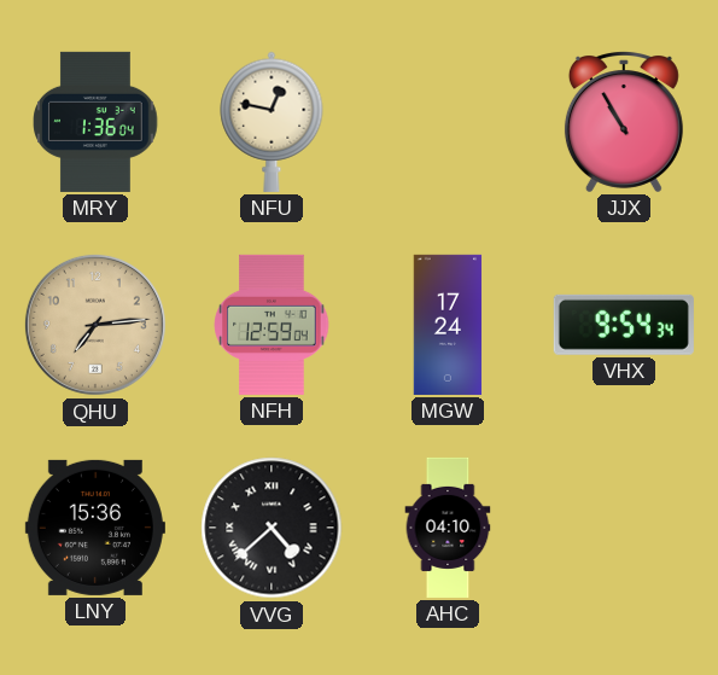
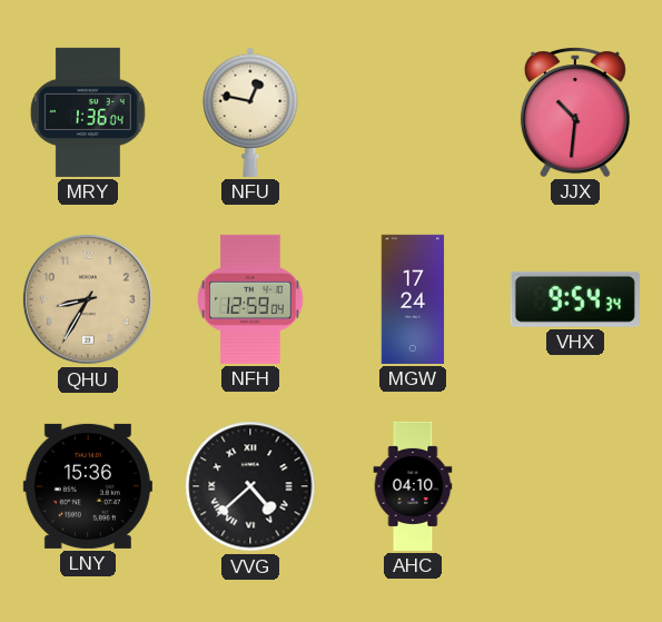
JJX: 10:55 -> 10:31 (575, 112)
QHU: 7:14 -> 8:35 (88, 299)
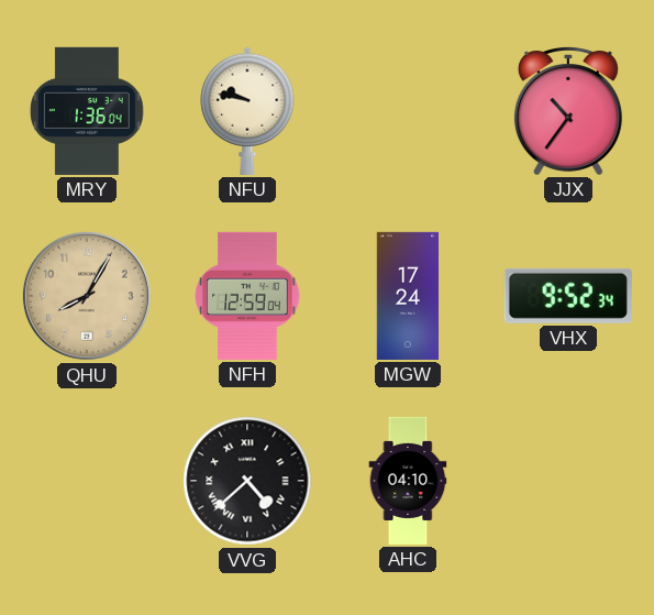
NFU: 12:47 -> 9:47 (247, 111)
JJX: 10:31 -> 10:36 (568, 111)
QHU: 8:35 -> 8:05 (87, 296)
VHX: 9:54 -> 9:52 (568, 296)
LNY: 15:36 -> none (88, 486)
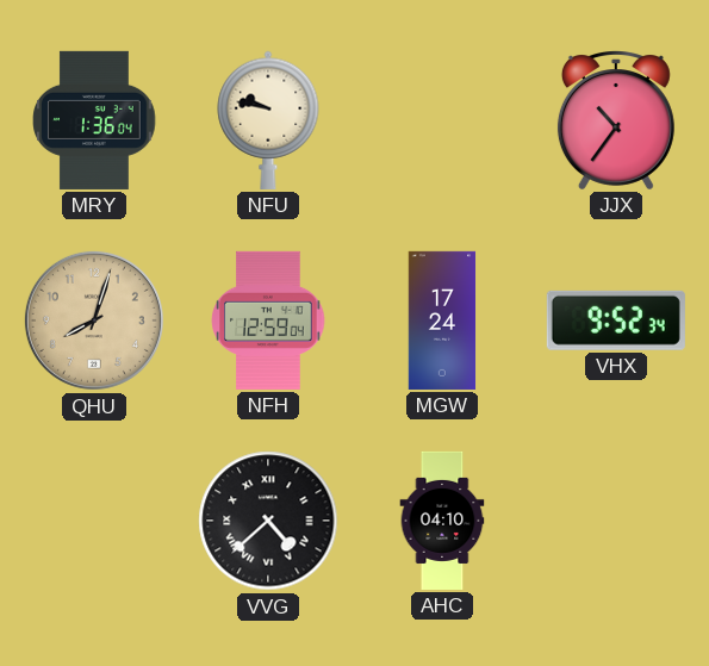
QHU: 8:05 -> 8:03 (94, 320)
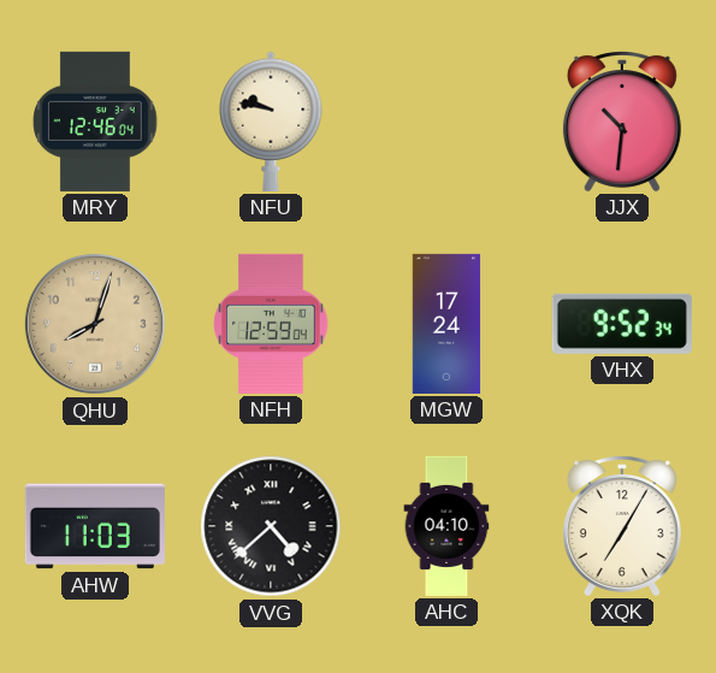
MRY: 1:36 -> 12:46 (95, 122)
JJX: 10:36 -> 10:31 (622, 122)
AHW: none -> 11:03 (95, 526)
XQK: none -> 7:05 (622, 526)
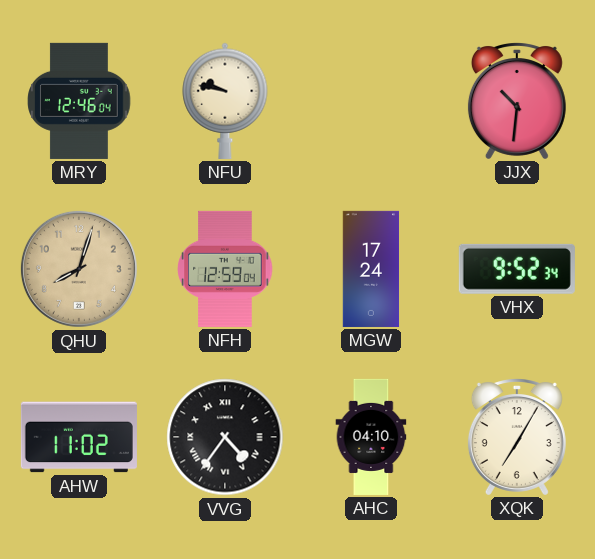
AHW: 11:03 -> 11:02 (79, 437)
VVG: 4:38 -> 4:36 (225, 437)
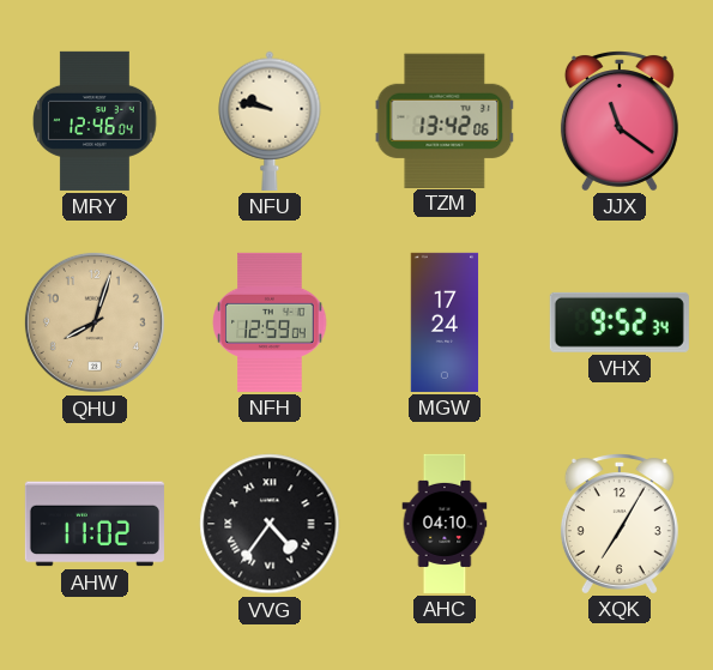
TZM: none -> 13:42 (445, 120)
JJX: 10:31 -> 11:21 (620, 121)
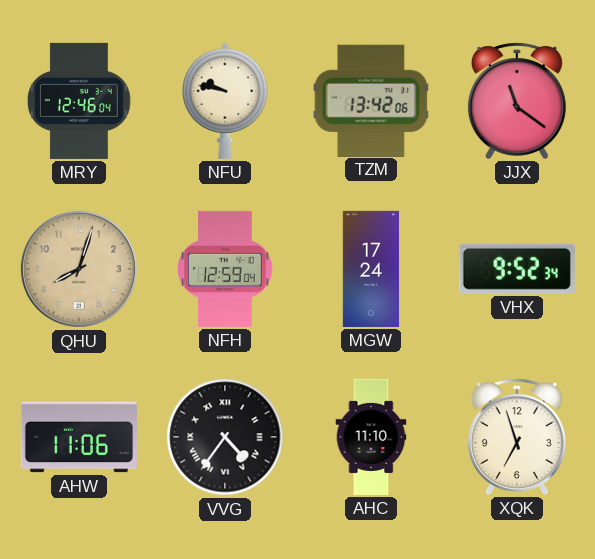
AHW: 11:02 -> 11:06 (79, 437)
AHC: 04:10 -> 11:10 (371, 437)
XQK: 7:05 -> 6:57 (517, 437)
